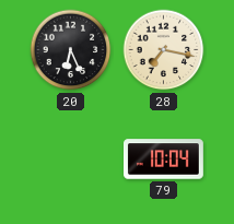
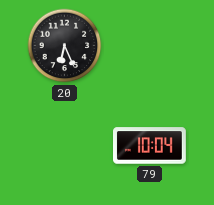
28: 7:17 -> none (164, 50)
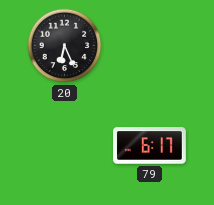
79: 10:04 -> 6:17 (150, 146)
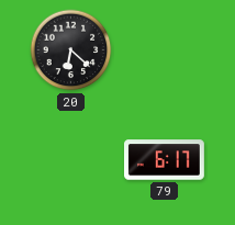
20: 6:26 -> 6:22 (71, 50)
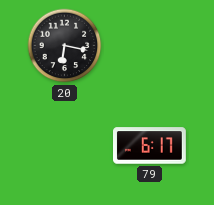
20: 6:22 -> 6:17 (65, 46)
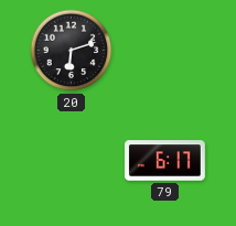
20: 6:17 -> 6:12 (72, 51)
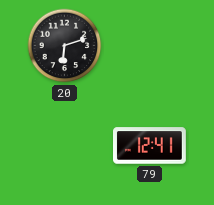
79: 6:17 -> 12:41 (150, 146)
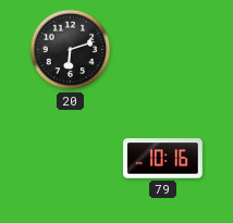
79: 12:41 -> 10:16 (163, 159)
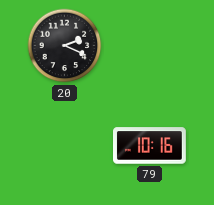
20: 6:12 -> 2:19 (65, 46)
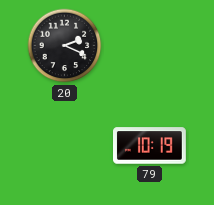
79: 10:16 -> 10:19 (150, 146)
